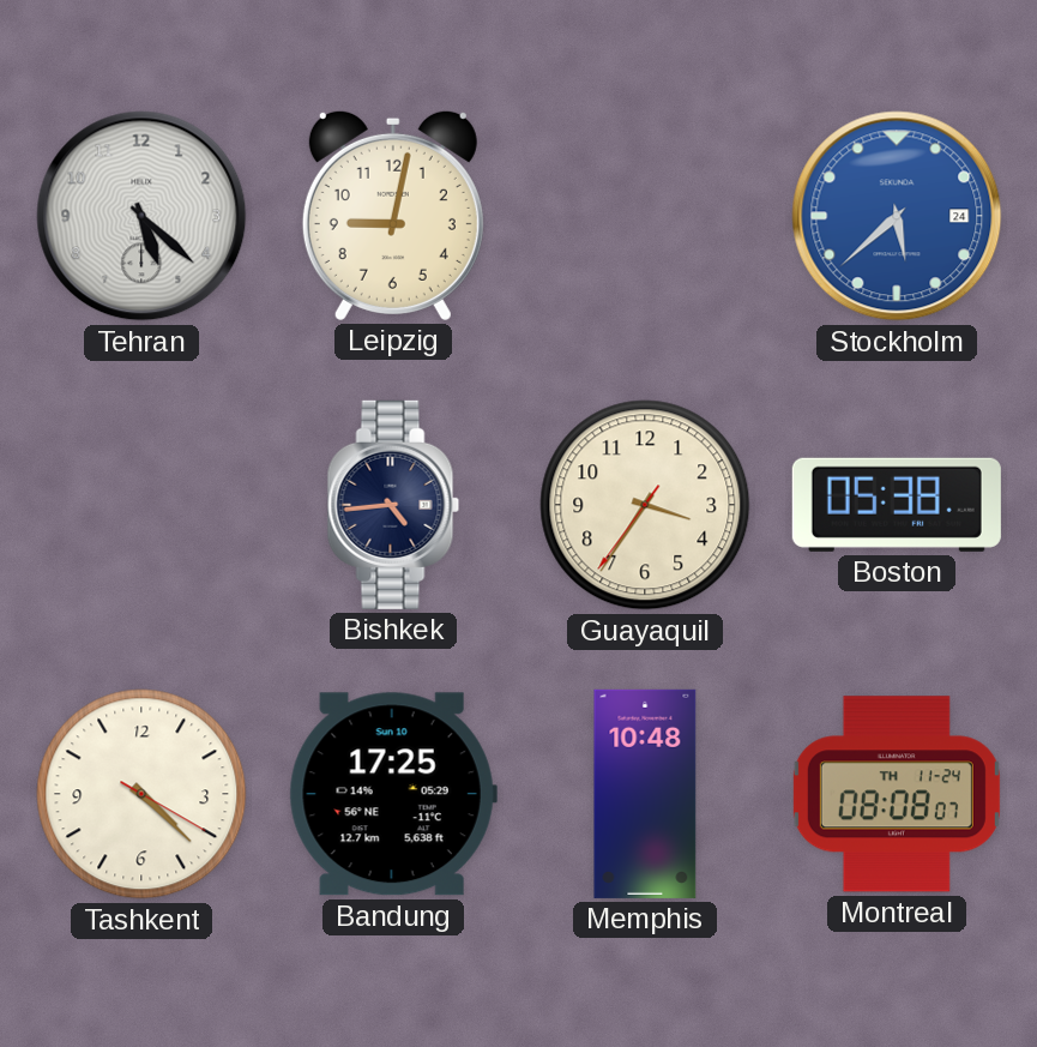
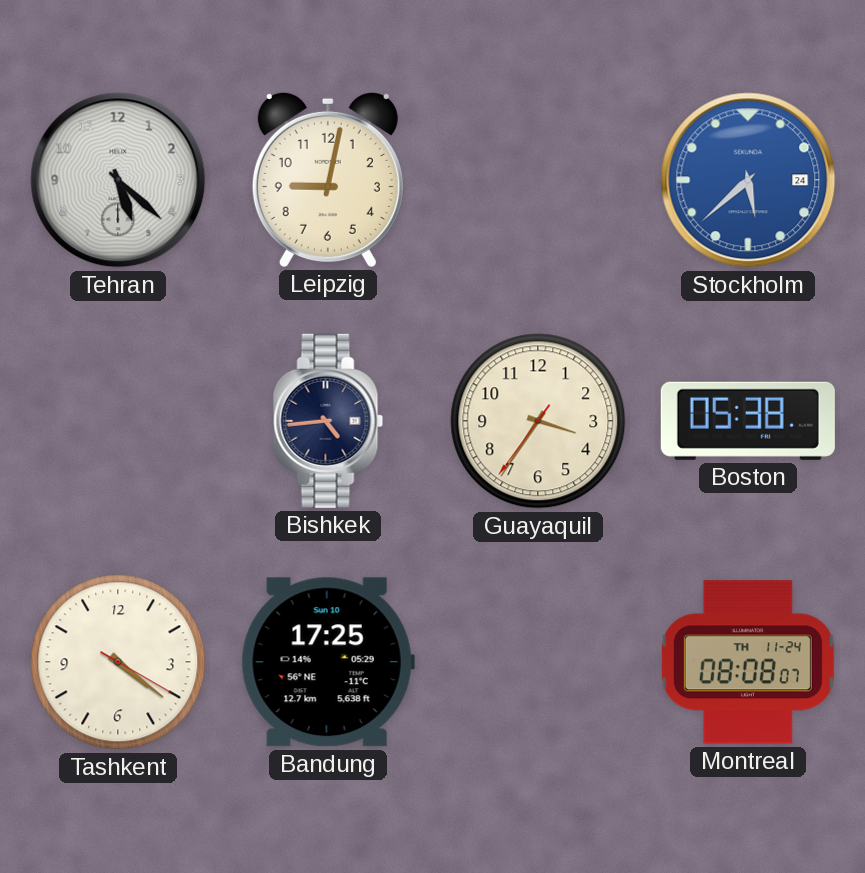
Tashkent: 4:22 -> 4:21 (118, 662)
Memphis: 10:48 -> none (645, 794)
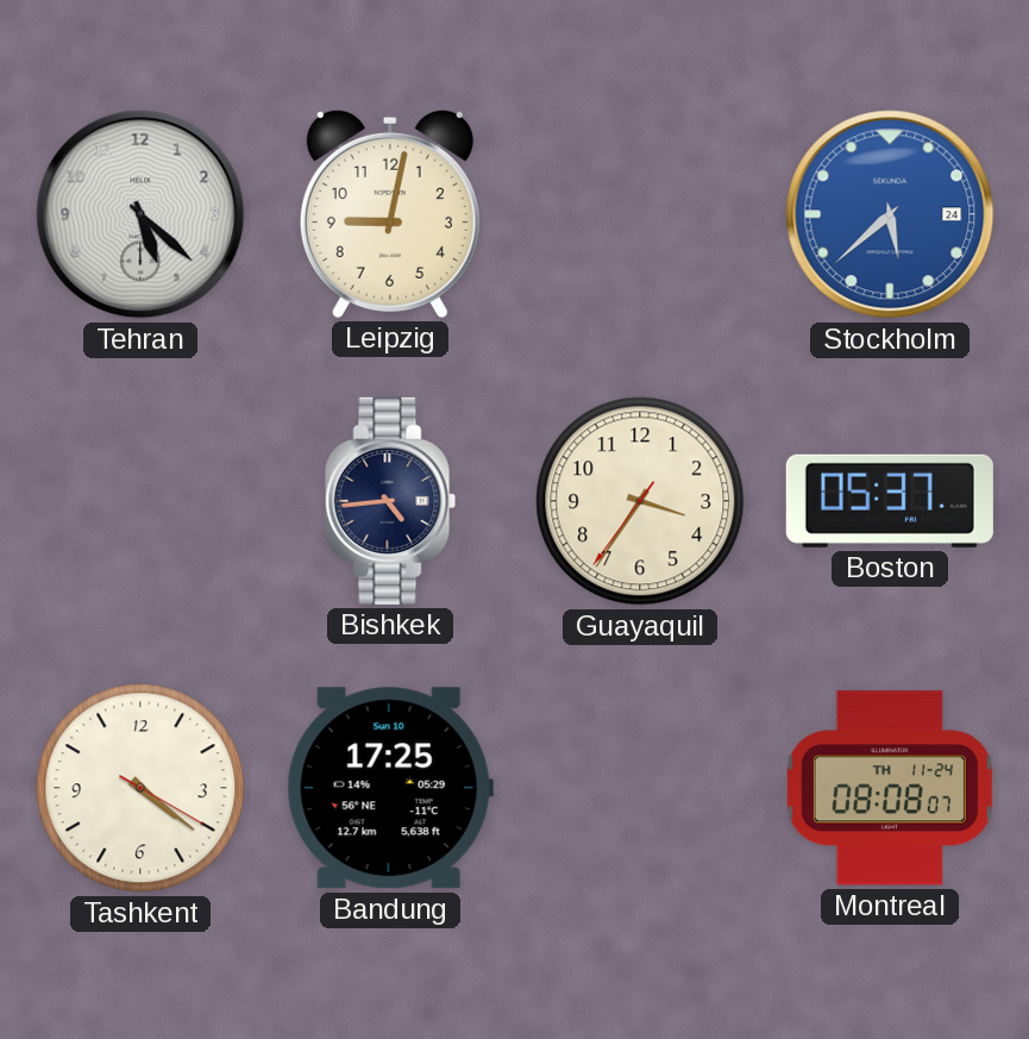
Boston: 05:38 -> 05:37 (890, 501)
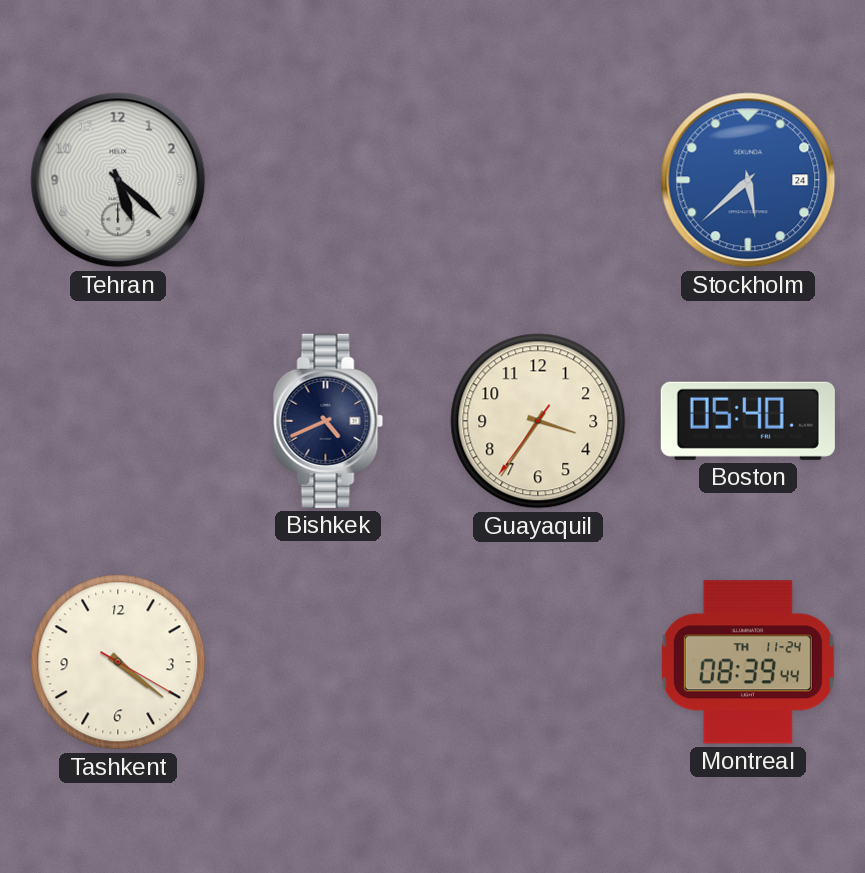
Leipzig: 9:02 -> none (390, 213)
Bishkek: 4:44 -> 4:41 (328, 421)
Boston: 05:37 -> 05:40 (748, 421)
Bandung: 17:25 -> none (390, 788)
Montreal: 08:08 -> 08:39 (748, 662)
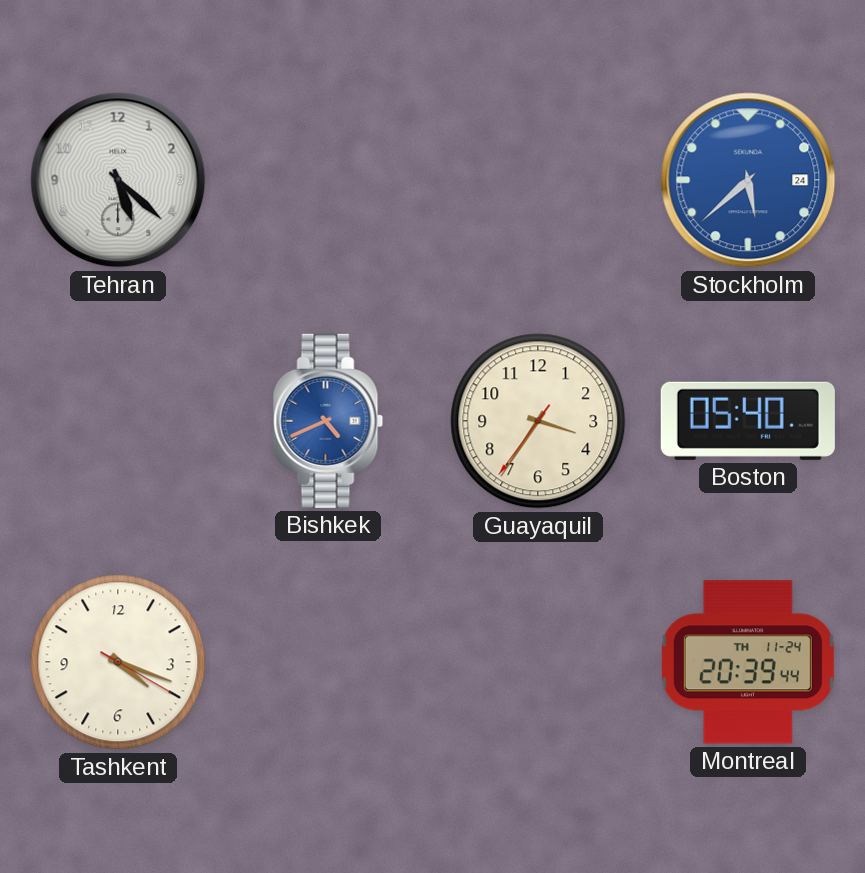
Bishkek dial: navy -> blue (328, 421)
Tashkent: 4:21 -> 4:18 (118, 662)
Montreal: 08:39 -> 20:39 (748, 662)
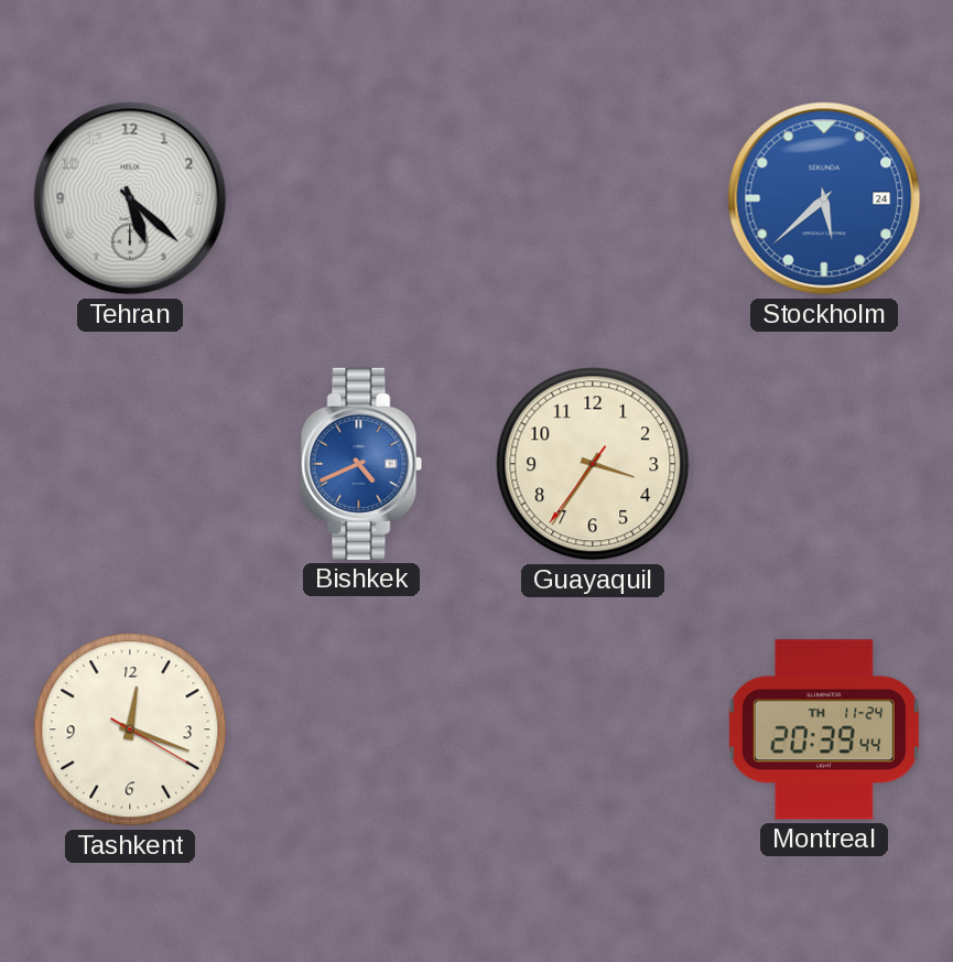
Boston: 05:40 -> none (748, 421)
Tashkent: 4:18 -> 12:18 (130, 729)
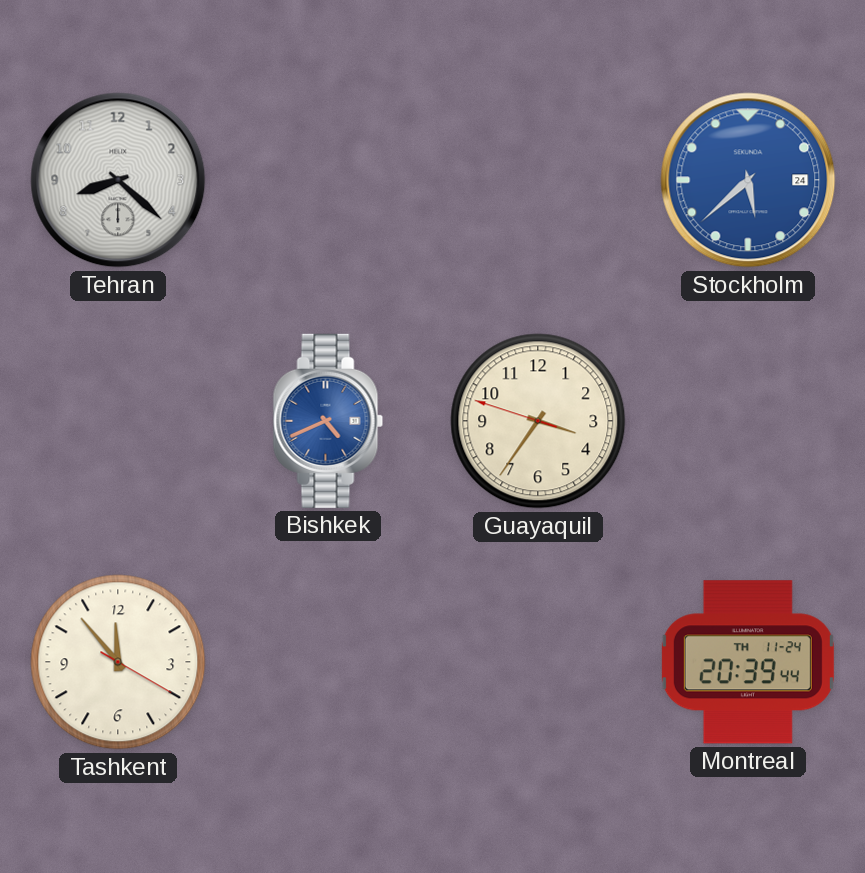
Tehran: 5:22 -> 8:22 (118, 180)
Guayaquil: 3:35:36 -> 3:35:48 (538, 421)
Tashkent: 12:18 -> 11:53 (118, 662)
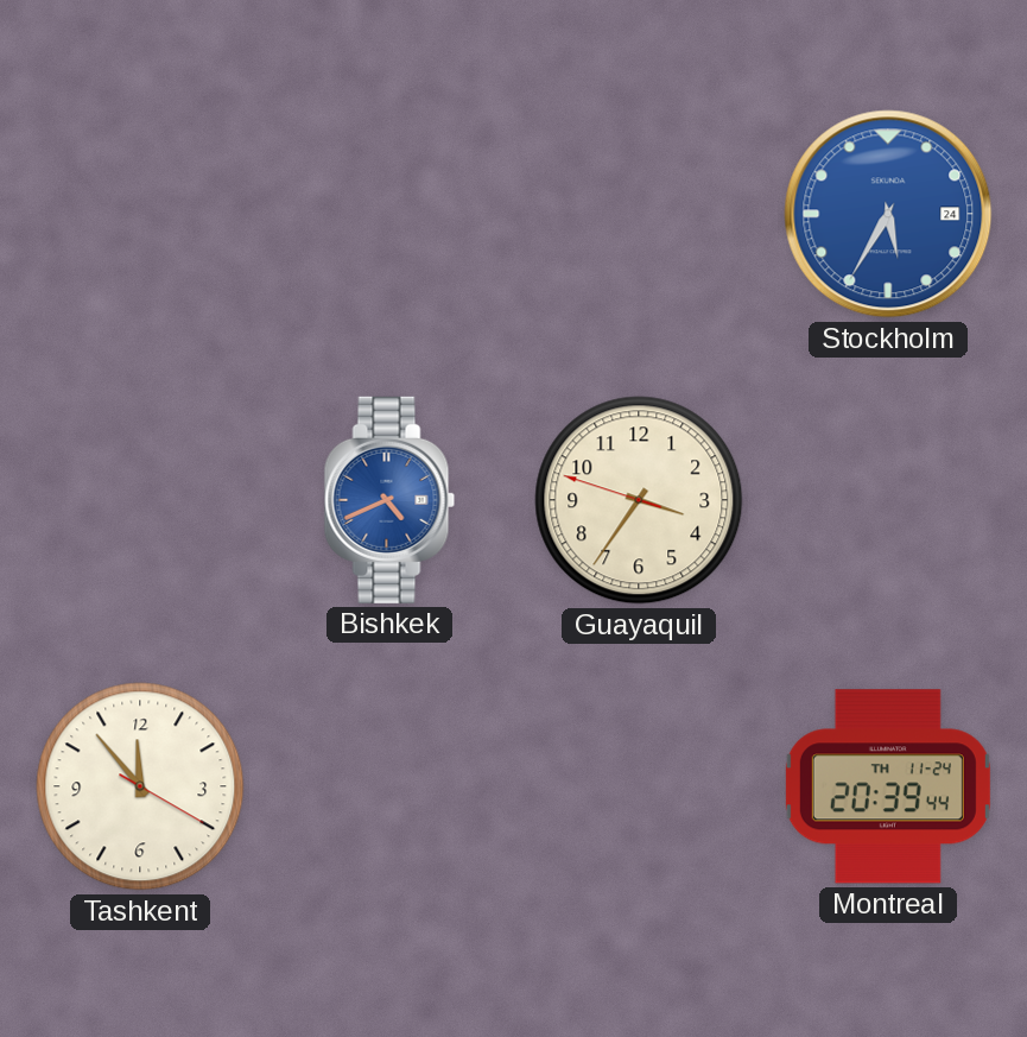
Tehran: 8:22 -> none (118, 180)
Stockholm: 5:38 -> 5:35 (888, 214)
